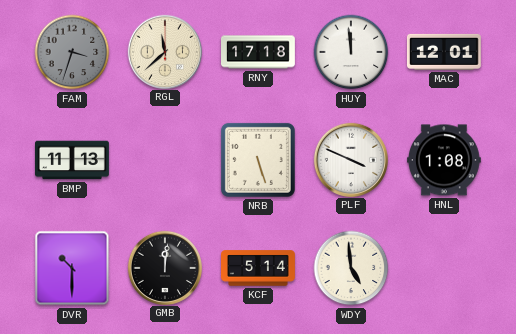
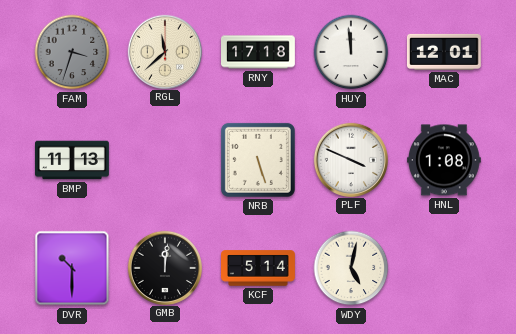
WDY: 4:59 -> 5:02 (351, 268)
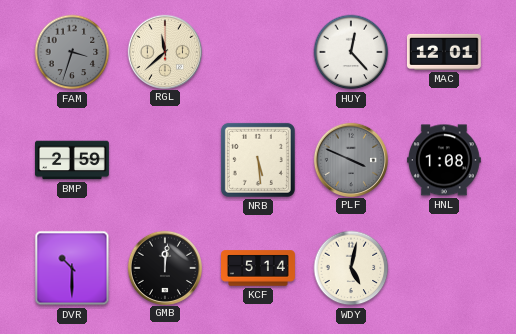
RNY: 17:18 -> none (259, 52)
HUY: 11:59 -> 12:23 (351, 52)
BMP: 11:13 -> 2:59 (73, 160)
NRB: 5:27 -> 5:29 (258, 160)
PLF dial: white -> grey (350, 159)
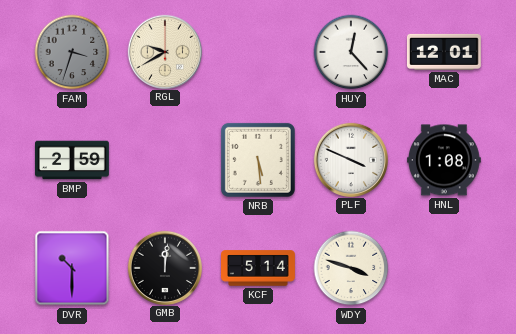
RGL: 11:38 -> 9:40 (164, 51)
PLF dial: grey -> white (350, 159)
WDY: 5:02 -> 3:48 (351, 268)
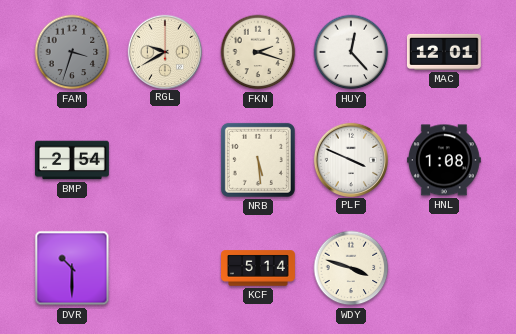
FKN: none -> 2:18 (258, 52)
BMP: 2:59 -> 2:54 (73, 160)
GMB: 12:01 -> none (164, 267)
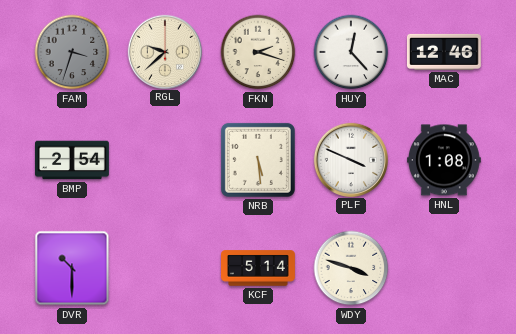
RGL: 9:40 -> 9:38 (164, 51)
MAC: 12:01 -> 12:46 (444, 52)
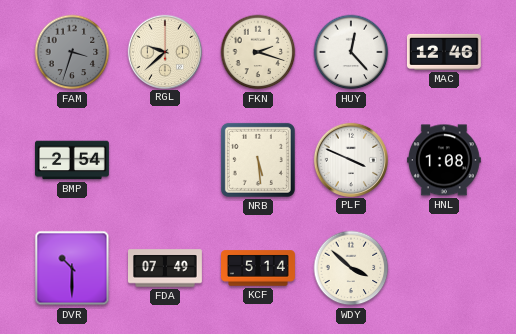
FDA: none -> 07:49 (166, 268)
WDY: 3:48 -> 3:52 (351, 268)
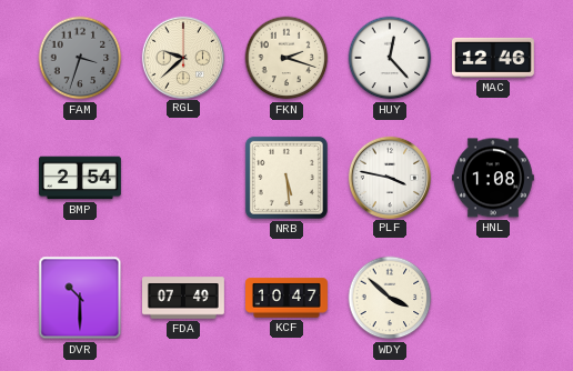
PLF: 3:49 -> 3:47 (389, 177)
KCF: 5:14 -> 10:47 (288, 298)
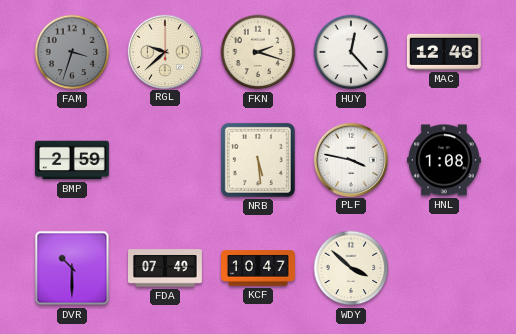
BMP: 2:54 -> 2:59 (73, 160)
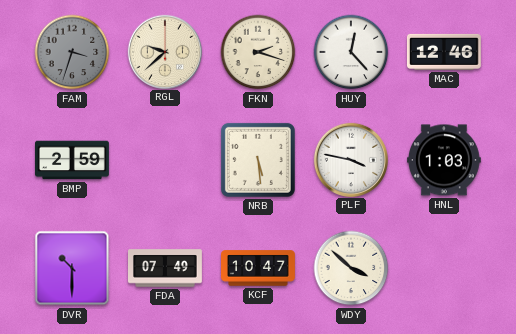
HNL: 1:08 -> 1:03 (444, 160)
